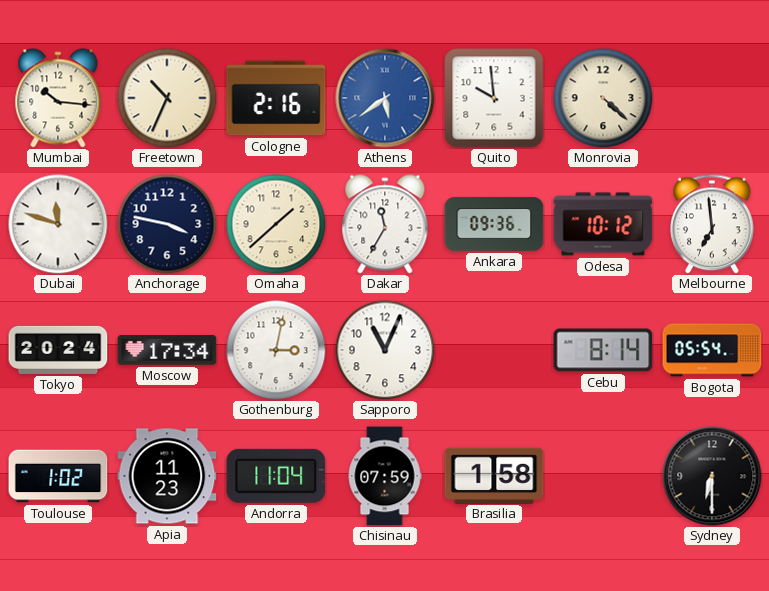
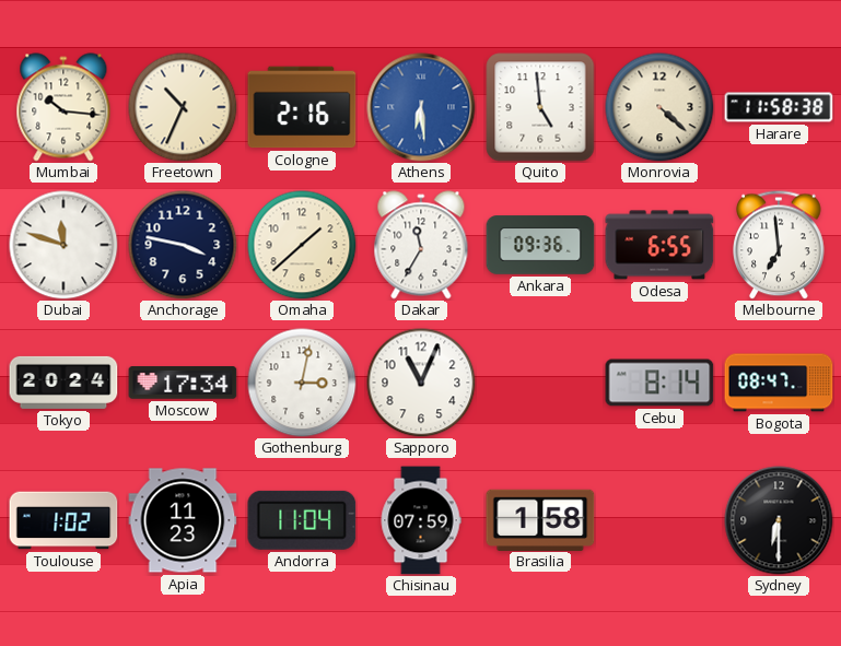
Athens: 5:39 -> 6:29 (421, 107)
Quito: 9:59 -> 4:59 (540, 107)
Harare: none -> 11:58 (779, 107)
Odesa: 10:12 -> 6:55 (659, 245)
Bogota: 05:54 -> 08:47 (779, 383)
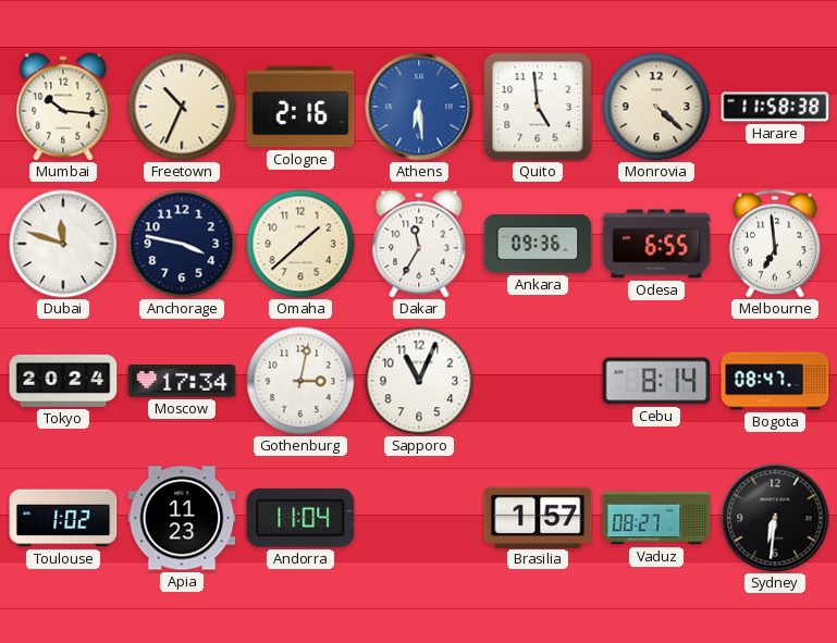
Chisinau: 07:59 -> none (421, 520)
Brasilia: 1:58 -> 1:57 (538, 517)
Vaduz: none -> 08:27 (656, 518)
Sydney: 6:30 -> 6:31 (775, 518)
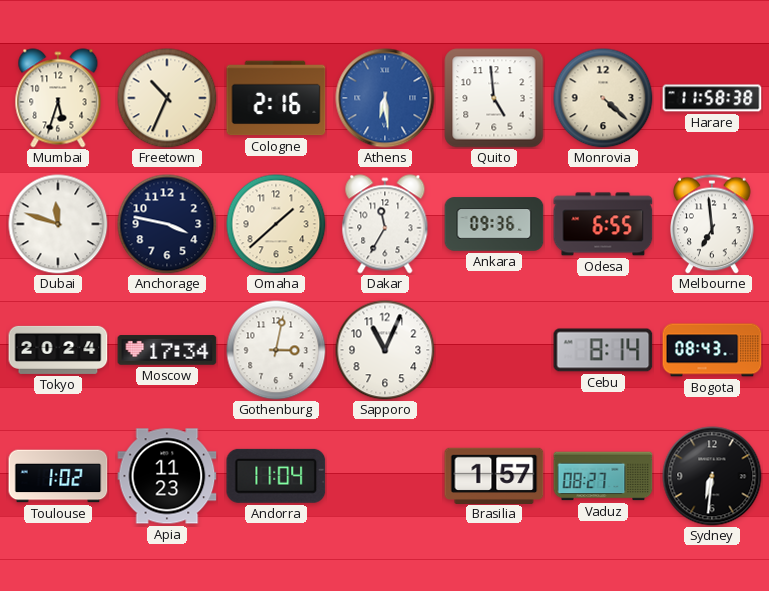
Mumbai: 10:16 -> 5:33 (58, 98)
Bogota: 08:47 -> 08:43 (712, 350)
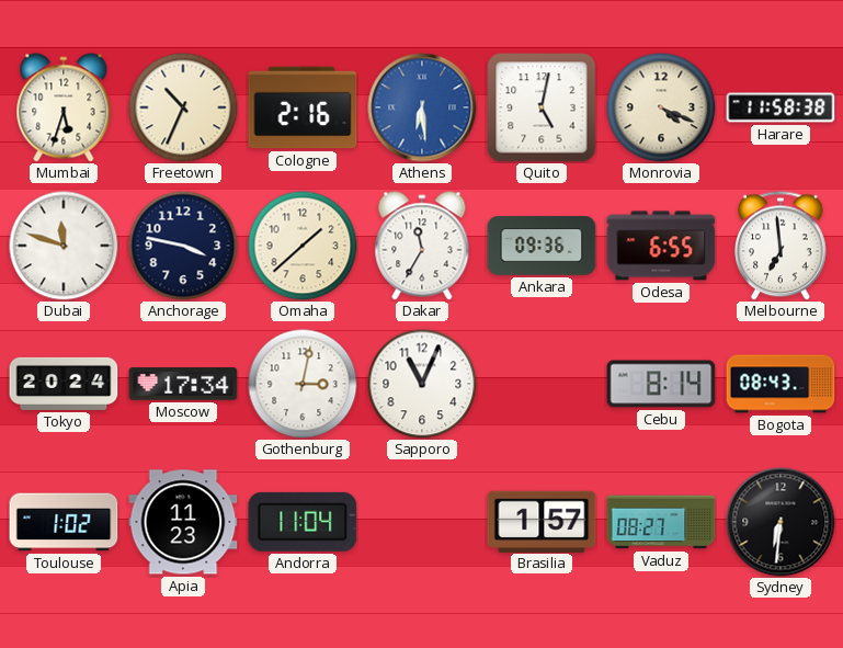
Quito: 4:59 -> 5:02 (542, 107)
Monrovia: 4:22 -> 4:19 (661, 107)
